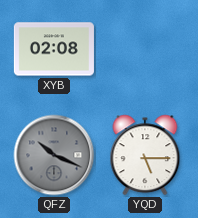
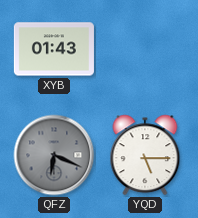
XYB: 02:08 -> 01:43 (54, 49)
QFZ: 10:19 -> 6:19 (54, 155)
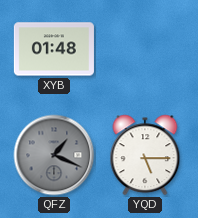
XYB: 01:43 -> 01:48 (54, 49)
QFZ: 6:19 -> 1:19 (54, 155)
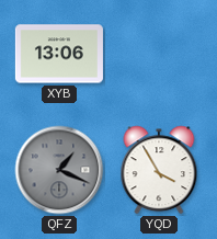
XYB: 01:48 -> 13:06 (59, 54)
YQD: 5:15 -> 3:55 (159, 170)
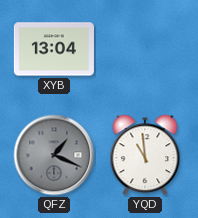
XYB: 13:06 -> 13:04 (54, 49)
YQD: 3:55 -> 10:59 (145, 155)
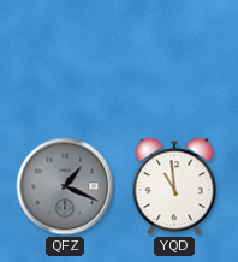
XYB: 13:04 -> none (54, 49)
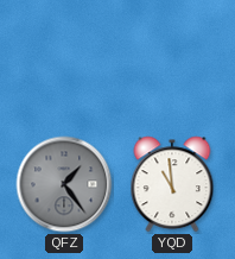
QFZ: 1:19 -> 1:24 (64, 184)
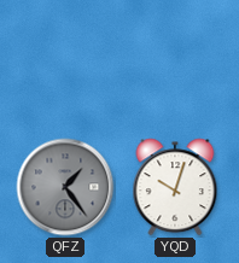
YQD: 10:59 -> 10:03 (175, 187)
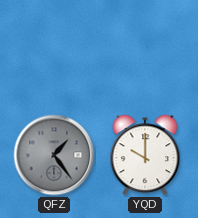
YQD: 10:03 -> 10:00 (145, 155)
